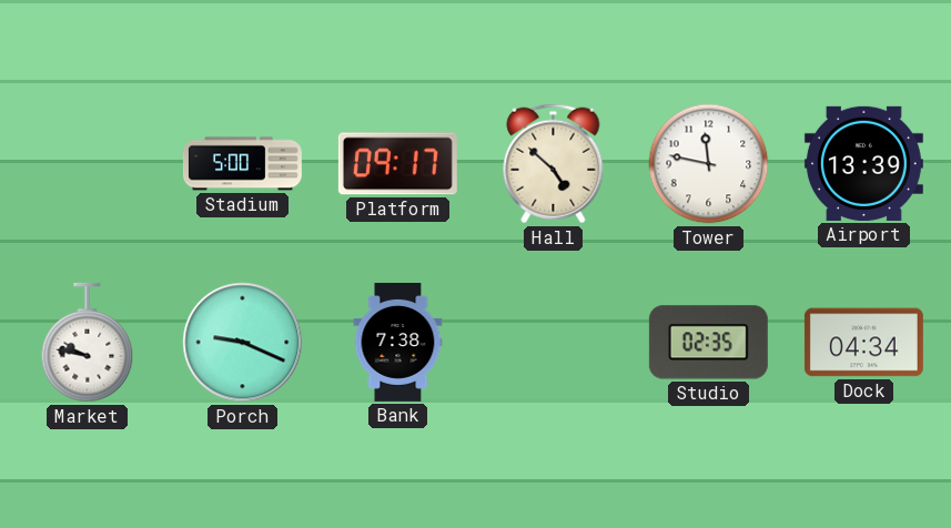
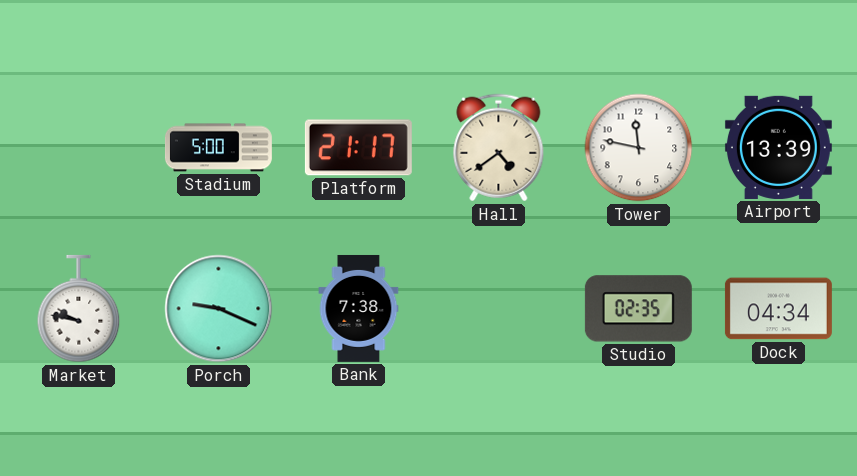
Platform: 09:17 -> 21:17 (358, 148)
Hall: 4:52 -> 4:39 (499, 148)
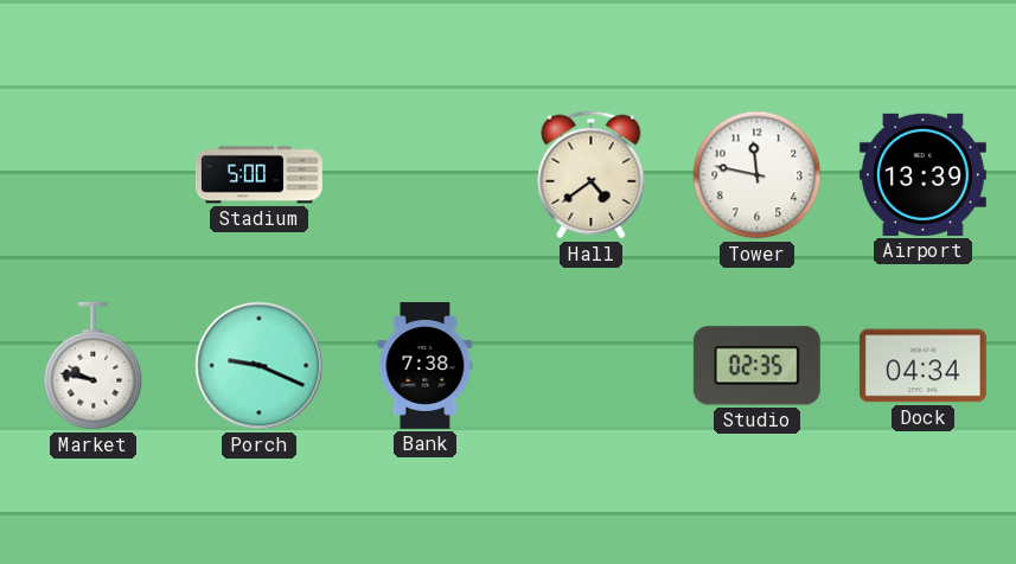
Platform: 21:17 -> none (358, 148)
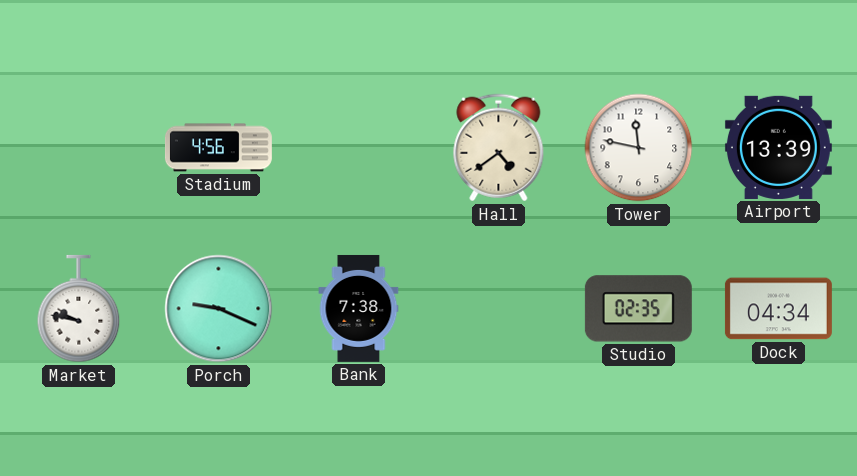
Stadium: 5:00 -> 4:56 (218, 148)
